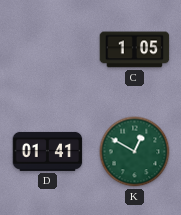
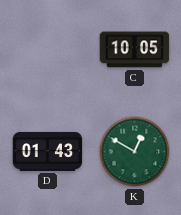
C: 1:05 -> 10:05 (135, 50)
D: 01:41 -> 01:43 (48, 151)
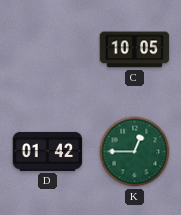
D: 01:43 -> 01:42 (48, 151)
K: 12:50 -> 12:45 (135, 152)
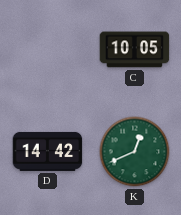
D: 01:42 -> 14:42 (48, 151)
K: 12:45 -> 12:41 (135, 152)
